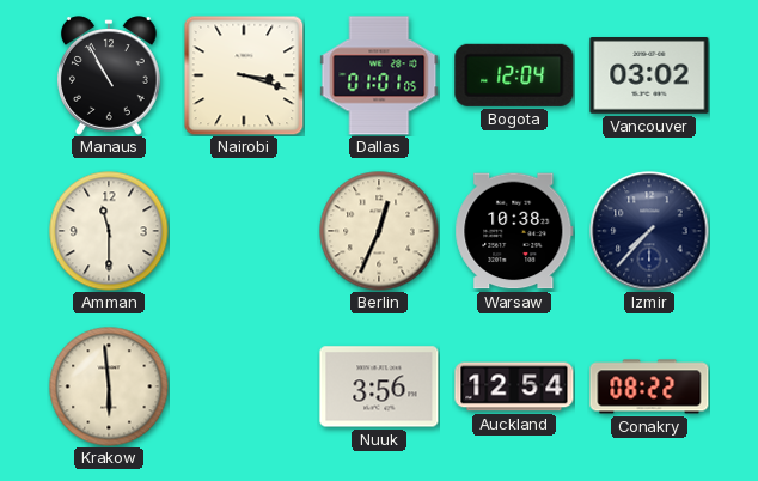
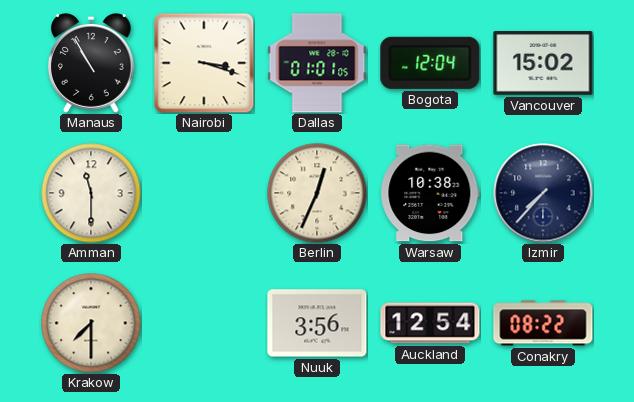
Vancouver: 03:02 -> 15:02 (543, 64)
Krakow: 5:59 -> 7:30 (91, 323)
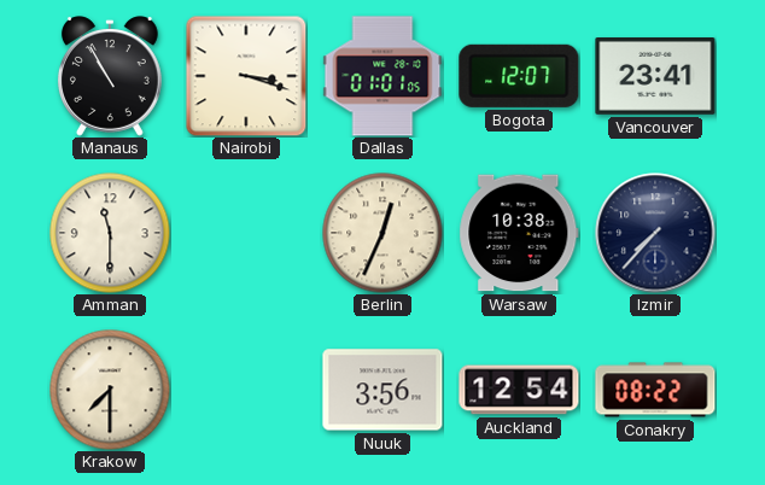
Bogota: 12:04 -> 12:07 (519, 76)
Vancouver: 15:02 -> 23:41 (655, 77)
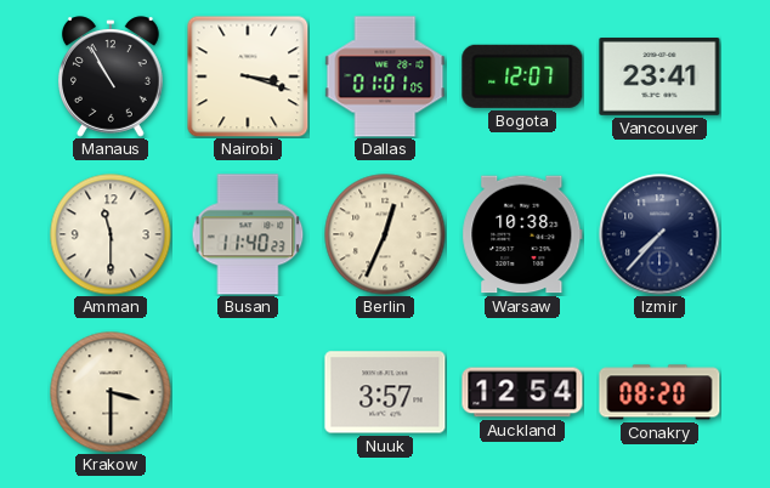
Busan: none -> 11:40 (248, 234)
Krakow: 7:30 -> 3:30 (111, 392)
Nuuk: 3:56 -> 3:57 (385, 392)
Conakry: 08:22 -> 08:20 (659, 392)
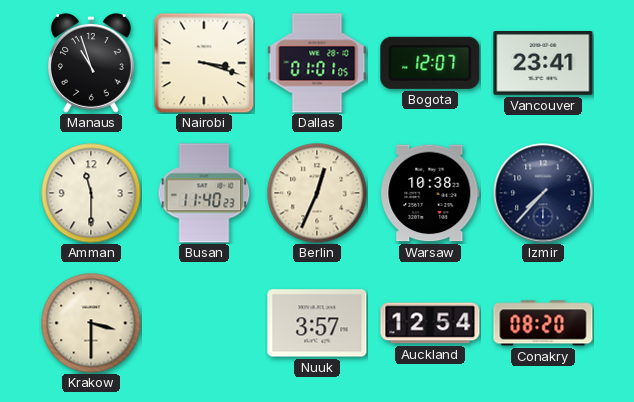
Manaus: 10:55 -> 10:57 (91, 63)
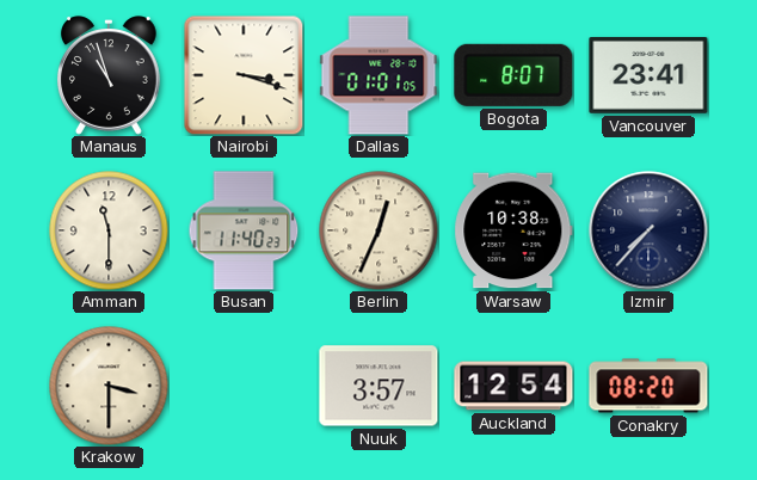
Bogota: 12:07 -> 8:07 (513, 75)
